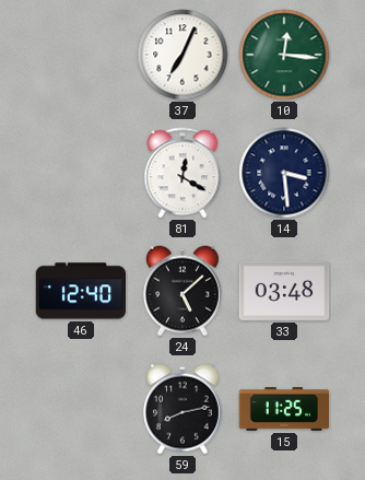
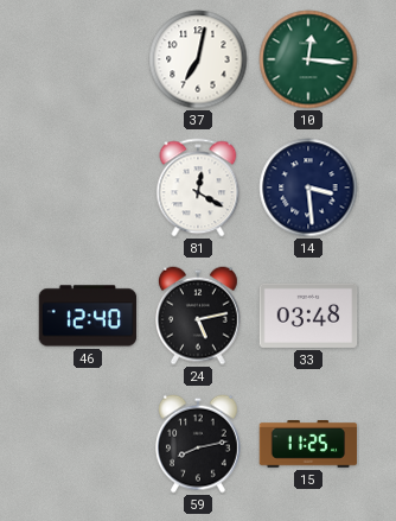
37: 7:04 -> 7:02 (198, 59)
24: 5:08 -> 5:13 (199, 316)
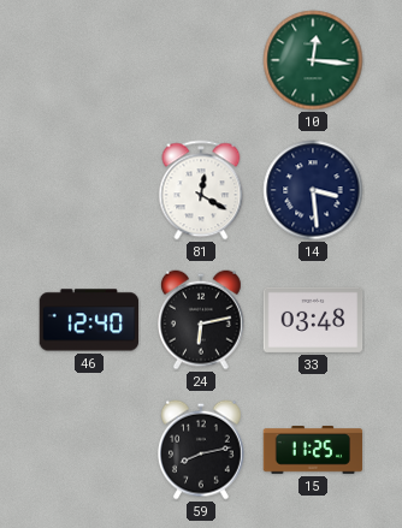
37: 7:02 -> none (198, 59)
24: 5:13 -> 6:13 (202, 320)
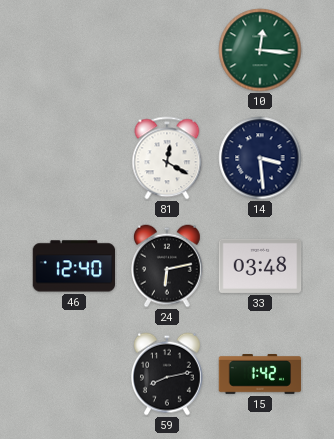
15: 11:25 -> 1:42 (260, 374)
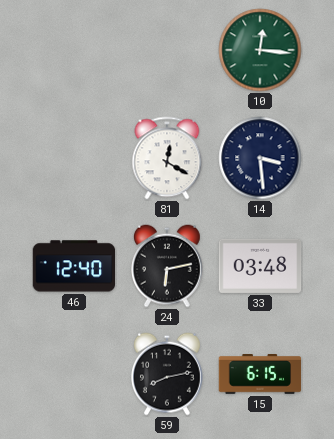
15: 1:42 -> 6:15 (260, 374)
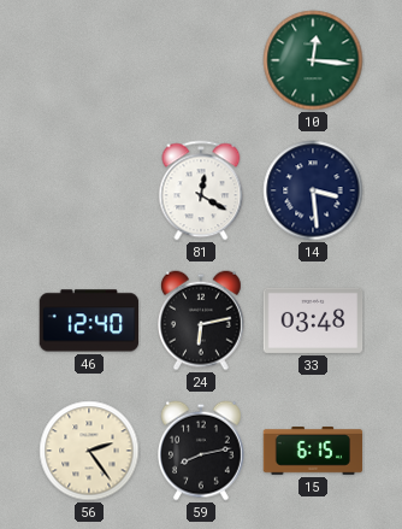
56: none -> 2:24 (89, 451)
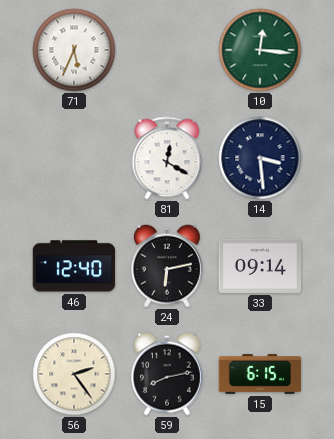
71: none -> 5:34 (74, 50)
33: 03:48 -> 09:14 (260, 266)
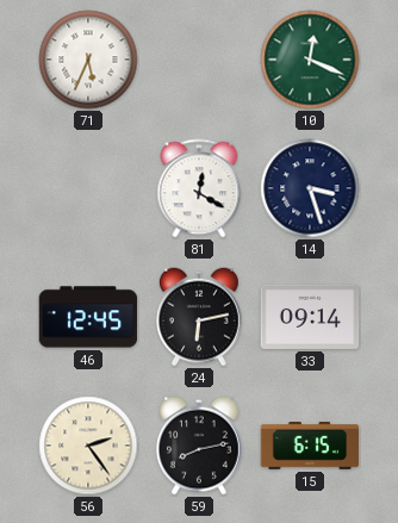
10: 12:16 -> 12:19 (310, 60)
14: 3:29 -> 3:27 (310, 188)
46: 12:40 -> 12:45 (88, 317)
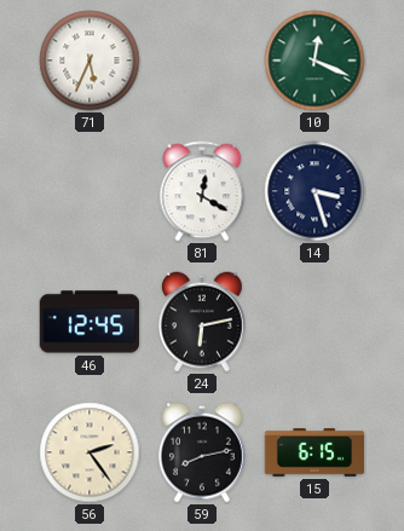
33: 09:14 -> none (310, 317)
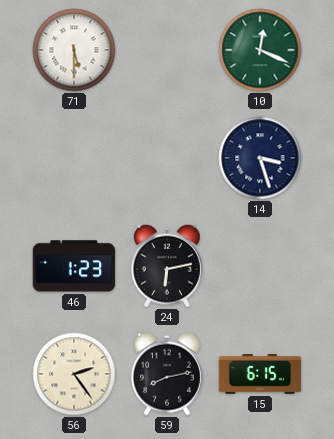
71: 5:34 -> 5:30 (74, 50)
81: 12:20 -> none (202, 191)
46: 12:45 -> 1:23 (74, 266)
